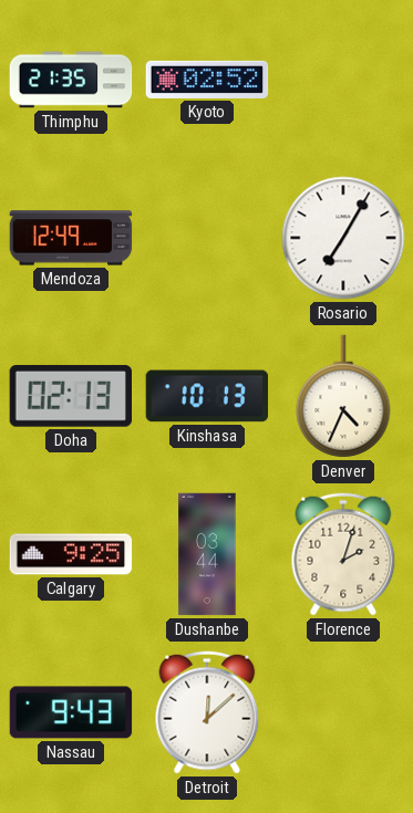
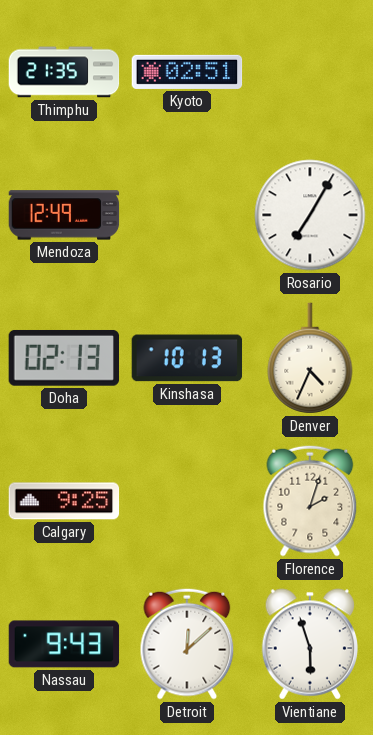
Kyoto: 02:52 -> 02:51 (187, 72)
Dushanbe: 03:44 -> none (207, 554)
Vientiane: none -> 5:57 (310, 644)
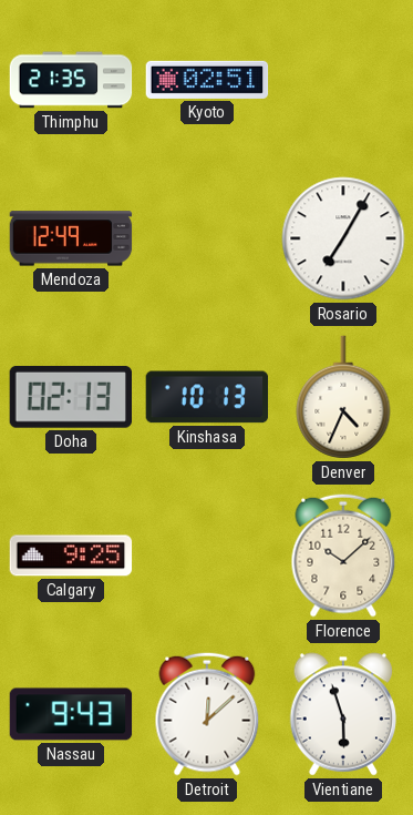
Florence: 2:03 -> 10:08 (343, 556)
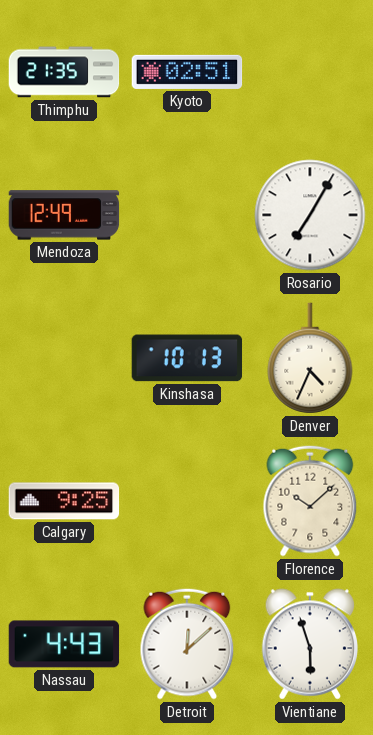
Doha: 02:13 -> none (70, 397)
Nassau: 9:43 -> 4:43 (64, 644)
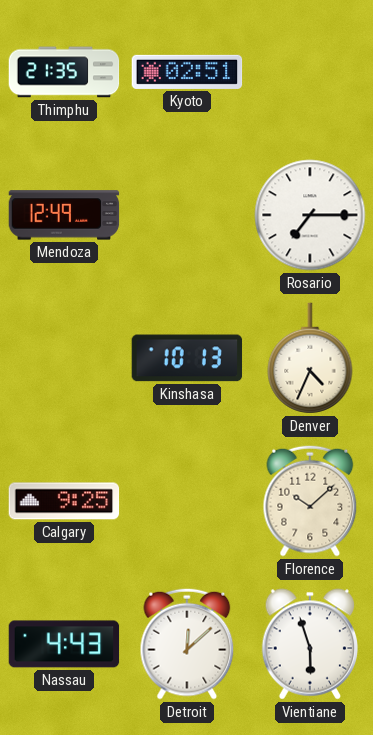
Rosario: 7:05 -> 7:15 (310, 215)
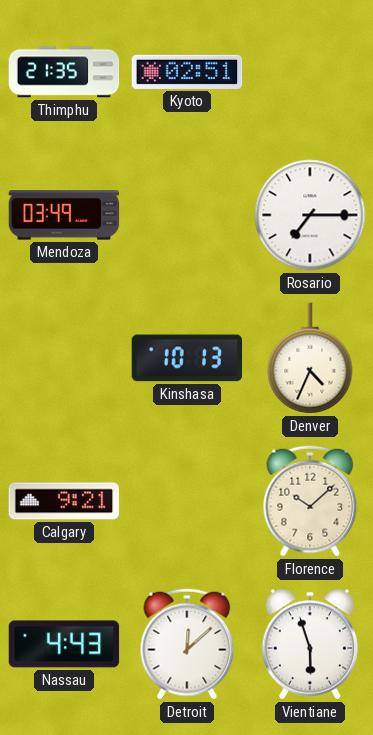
Mendoza: 12:49 -> 03:49 (64, 215)
Calgary: 9:25 -> 9:21 (64, 501)
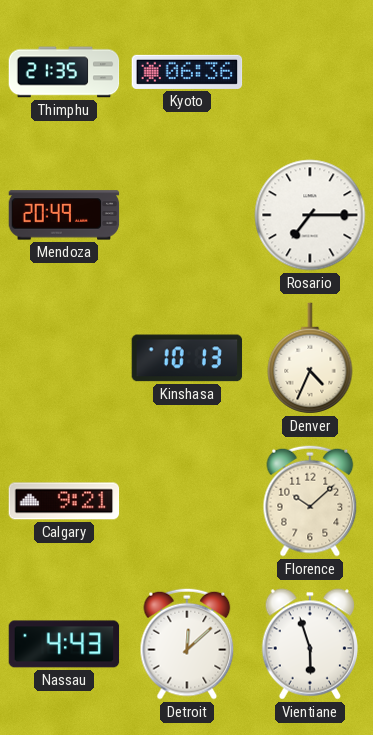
Kyoto: 02:51 -> 06:36 (187, 72)
Mendoza: 03:49 -> 20:49 (64, 215)
